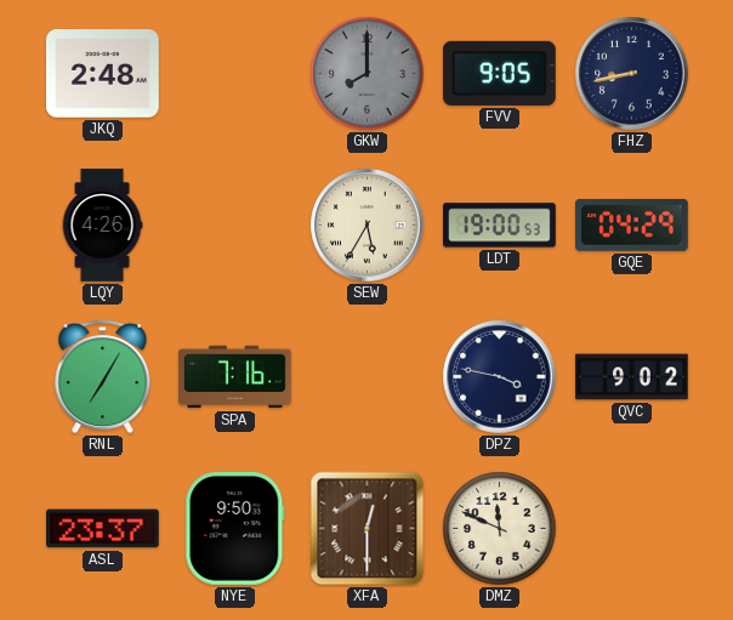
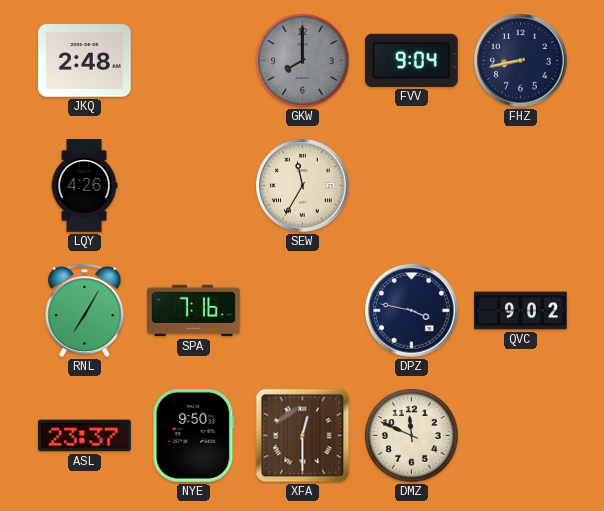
FVV: 9:05 -> 9:04 (411, 60)
SEW: 5:35 -> 11:35 (303, 186)
LDT: 19:00 -> none (500, 226)
GQE: 04:29 -> none (632, 224)
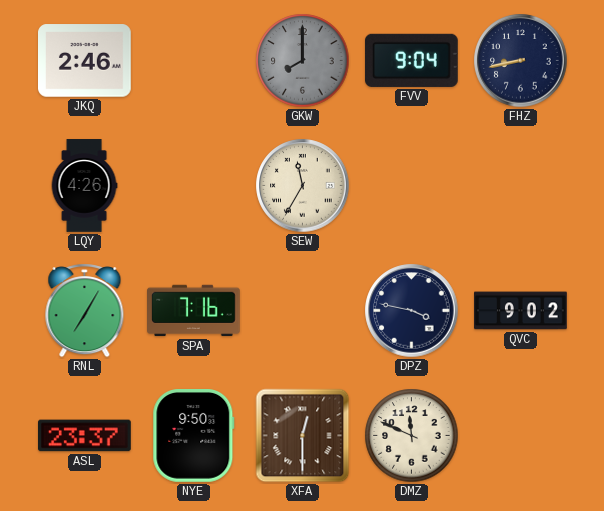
JKQ: 2:48 -> 2:46 (85, 61)
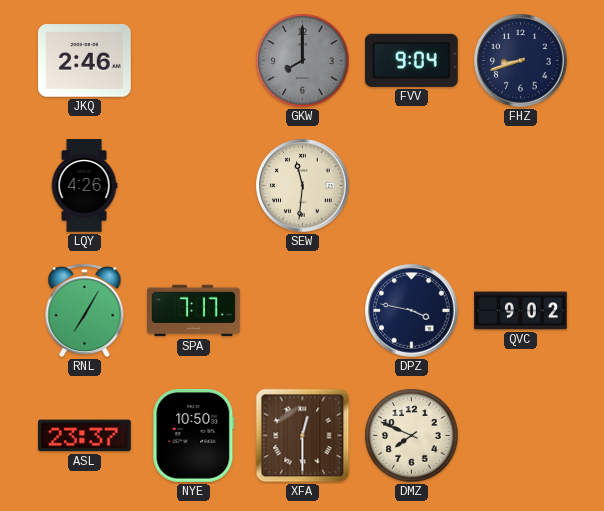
FHZ: 8:43 -> 8:42 (521, 61)
SEW: 11:35 -> 11:31 (303, 186)
SPA: 7:16 -> 7:17 (194, 311)
NYE: 9:50 -> 10:50 (194, 436)
DMZ: 11:49 -> 7:49 (412, 436)
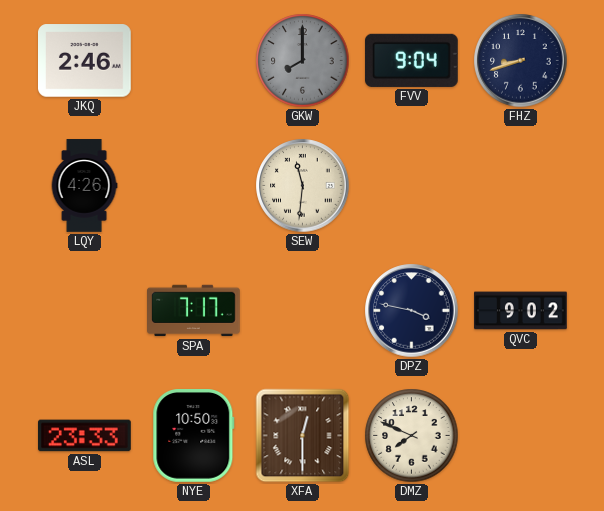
RNL: 7:05 -> none (85, 311)
ASL: 23:37 -> 23:33 (85, 436)
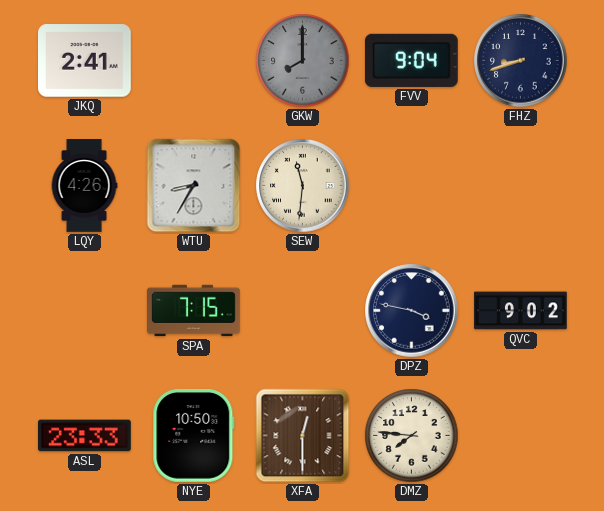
JKQ: 2:46 -> 2:41 (85, 61)
WTU: none -> 8:35 (194, 186)
SPA: 7:17 -> 7:15 (194, 311)
DMZ: 7:49 -> 7:46 (412, 436)
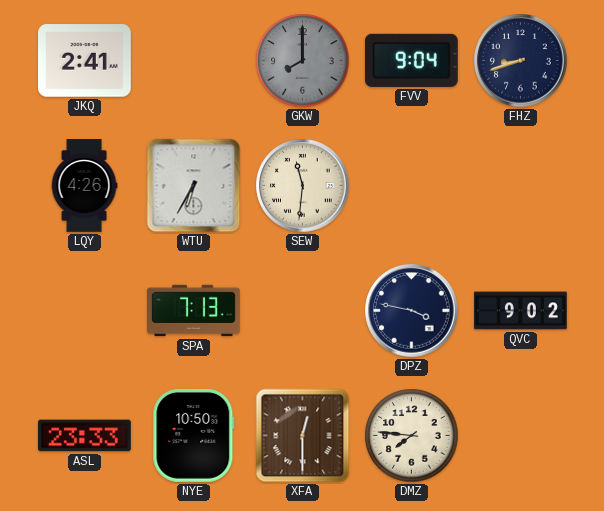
WTU: 8:35 -> 6:35 (194, 186)
SPA: 7:15 -> 7:13 (194, 311)
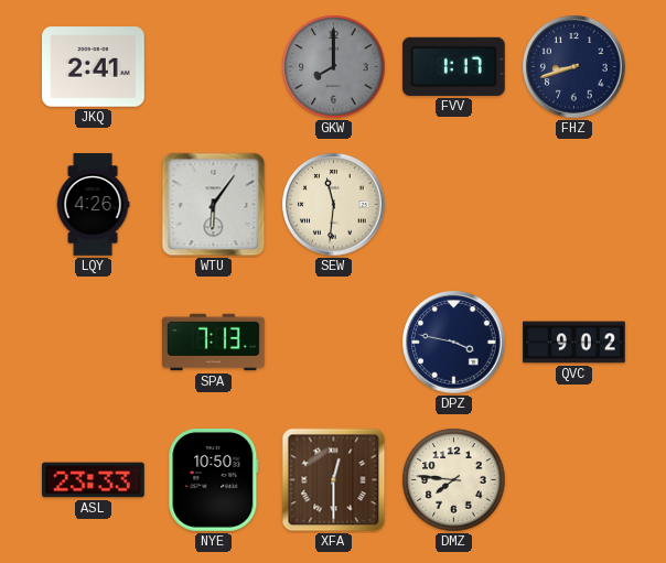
FVV: 9:04 -> 1:17 (453, 66)
WTU: 6:35 -> 6:06 (214, 205)
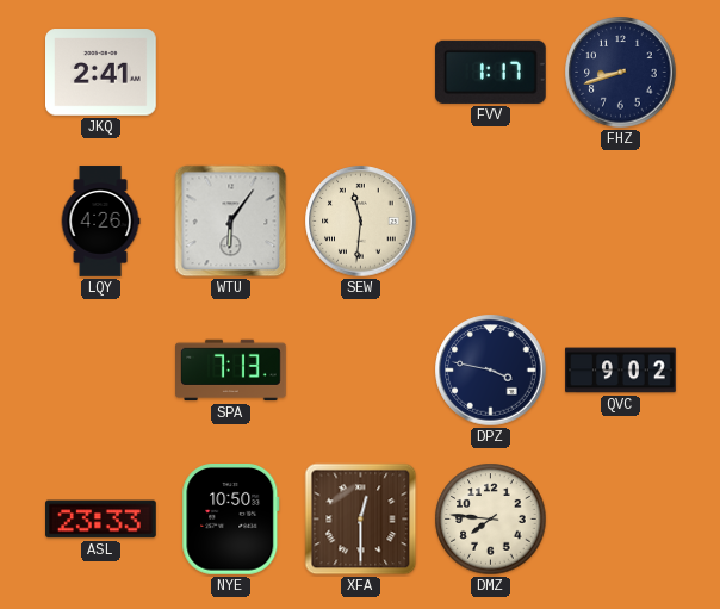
GKW: 8:00 -> none (334, 67)
